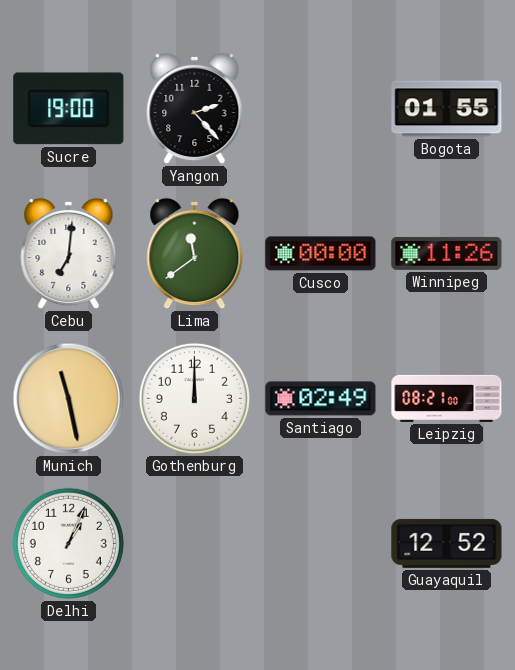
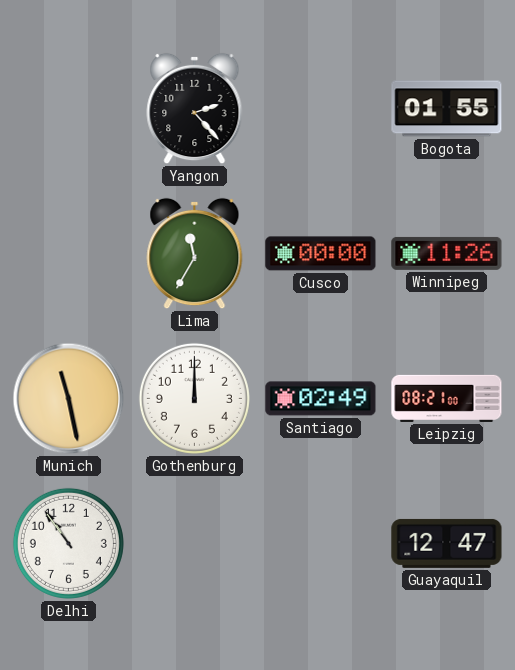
Sucre: 19:00 -> none (69, 109)
Cebu: 7:01 -> none (69, 254)
Lima: 11:39 -> 11:35 (195, 254)
Delhi: 1:04 -> 10:54 (68, 543)
Guayaquil: 12:52 -> 12:47 (447, 543)
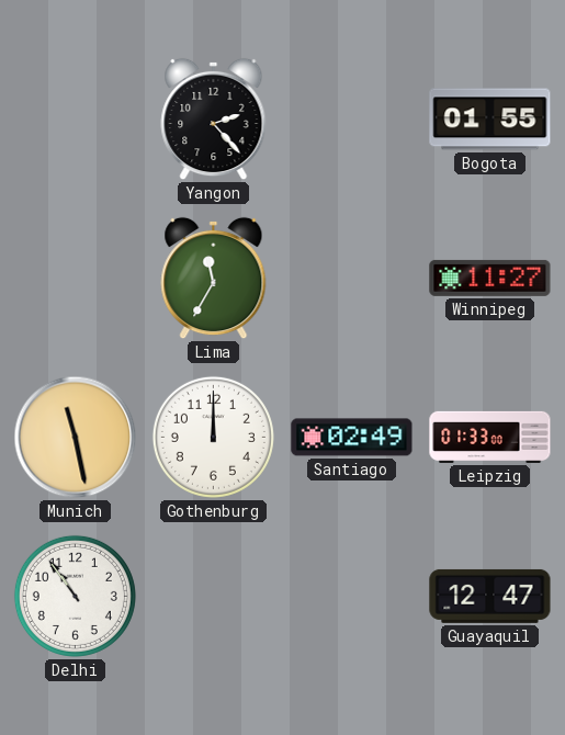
Cusco: 00:00 -> none (321, 254)
Winnipeg: 11:26 -> 11:27 (490, 278)
Leipzig: 08:21 -> 01:33 (490, 437)
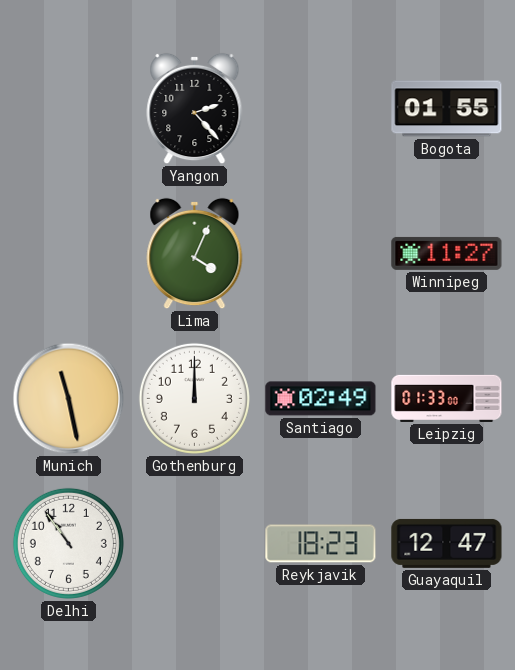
Lima: 11:35 -> 4:04 (195, 254)
Reykjavik: none -> 18:23 (321, 544)
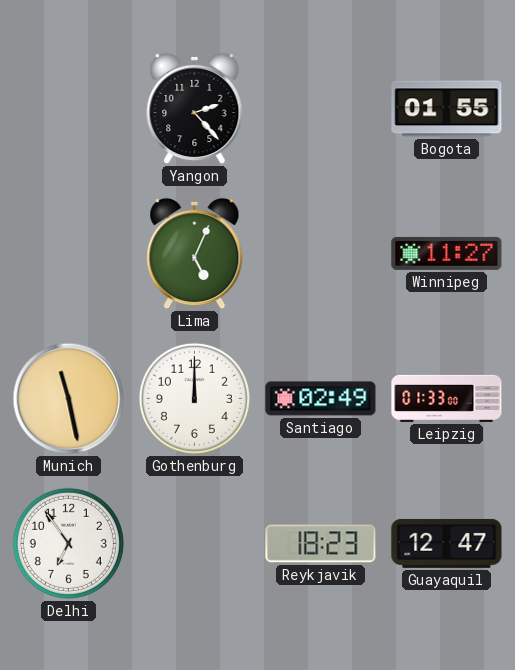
Lima: 4:04 -> 5:04 (195, 254)
Delhi: 10:54 -> 6:54 (68, 543)
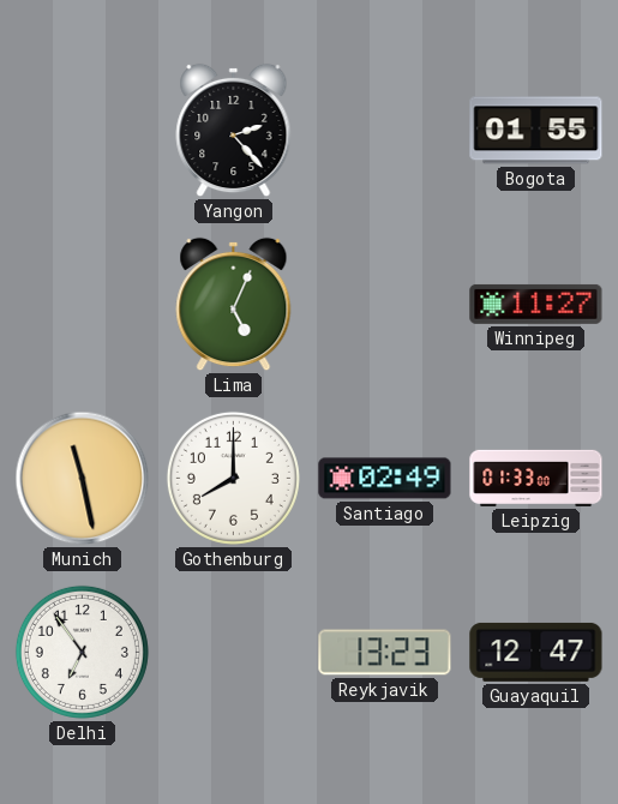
Gothenburg: 12:00 -> 8:00 (233, 478)
Reykjavik: 18:23 -> 13:23 (385, 653)
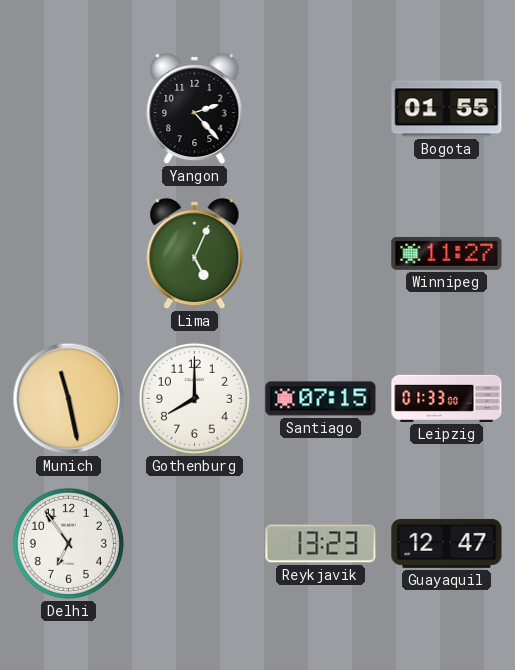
Santiago: 02:49 -> 07:15 (321, 399)
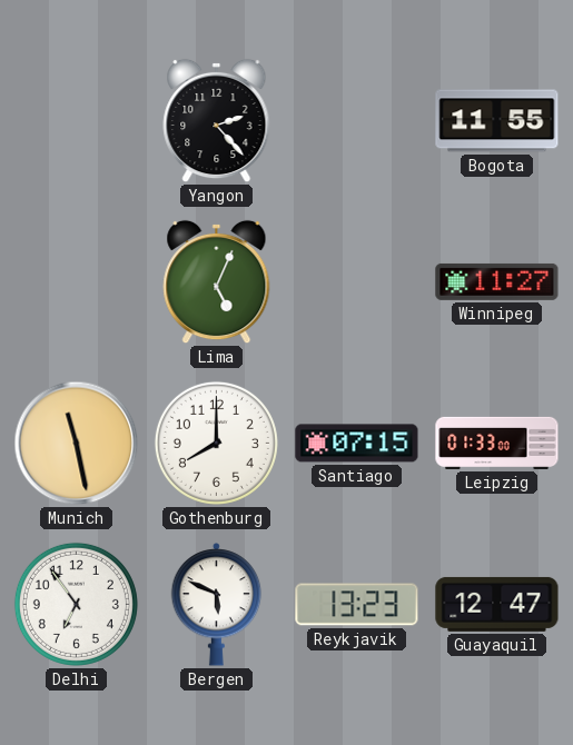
Bogota: 01:55 -> 11:55 (497, 121)
Bergen: none -> 5:49 (217, 605)
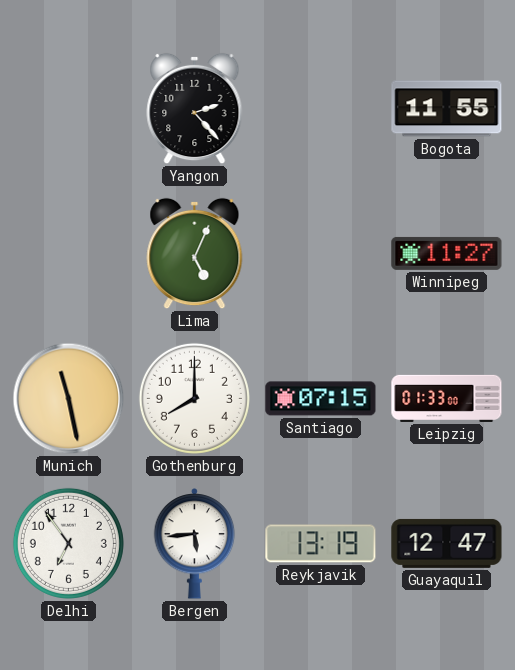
Bergen: 5:49 -> 5:44 (195, 544)
Reykjavik: 13:23 -> 13:19 (321, 544)
